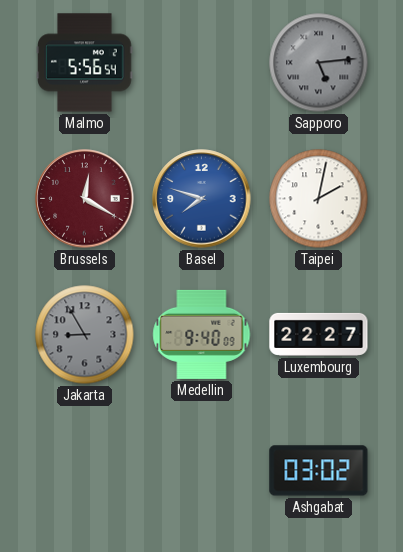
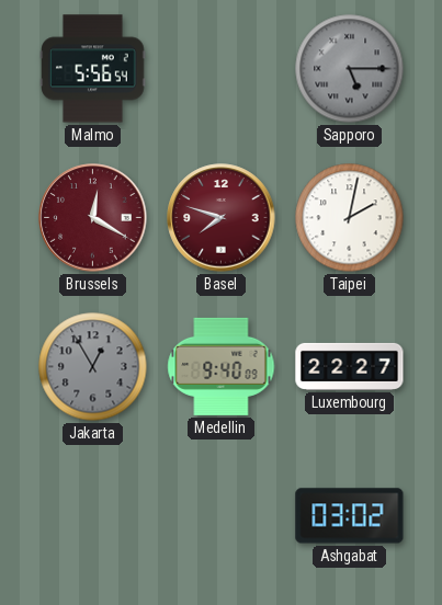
Sapporo: 5:14 -> 5:15 (350, 69)
Basel dial: blue -> burgundy (222, 218)
Jakarta: 8:55 -> 12:55 (93, 367)
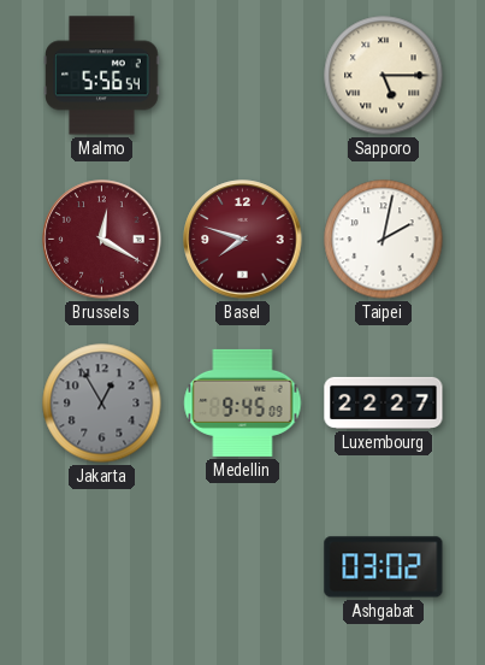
Sapporo dial: grey -> cream (384, 76)
Medellin: 9:40 -> 9:45 (243, 402)
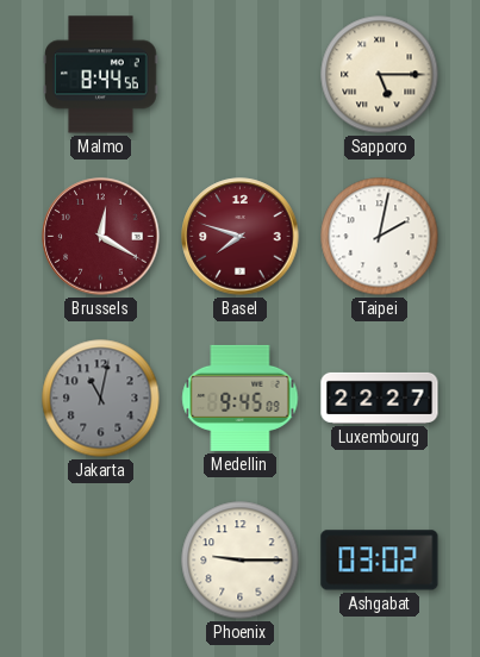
Malmo: 5:56 -> 8:44 (101, 75)
Jakarta: 12:55 -> 11:02 (101, 399)
Phoenix: none -> 9:15 (241, 561)
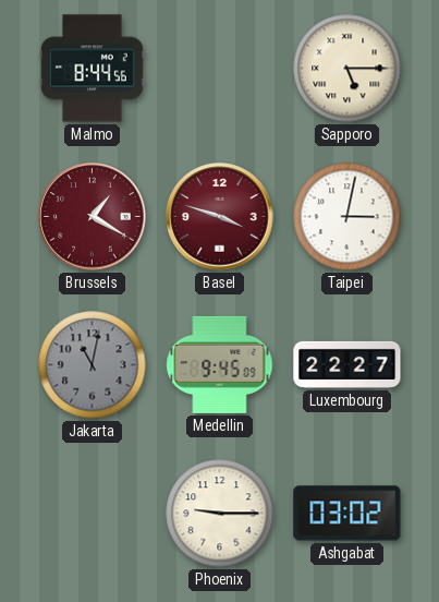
Brussels: 12:20 -> 1:20 (93, 217)
Basel: 7:48 -> 3:48 (220, 217)
Taipei: 2:02 -> 3:02 (347, 217)
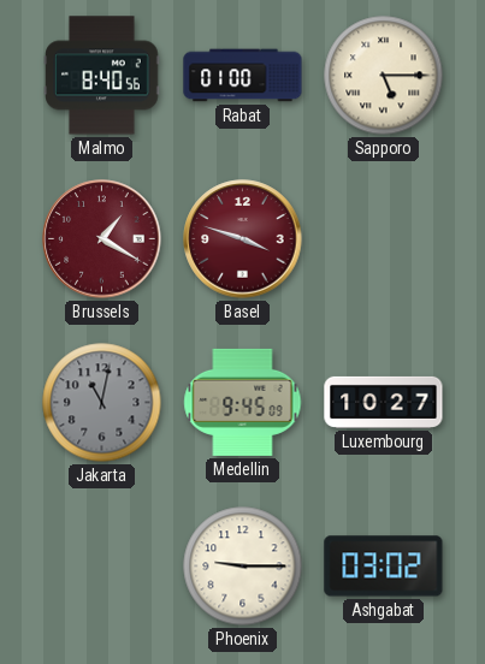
Malmo: 8:44 -> 8:40 (102, 76)
Rabat: none -> 01:00 (243, 76)
Taipei: 3:02 -> none (347, 217)
Luxembourg: 22:27 -> 10:27 (384, 402)
